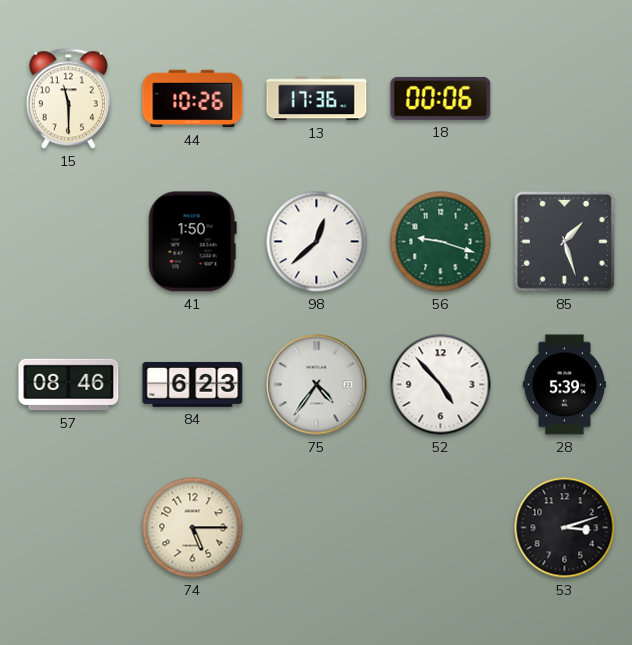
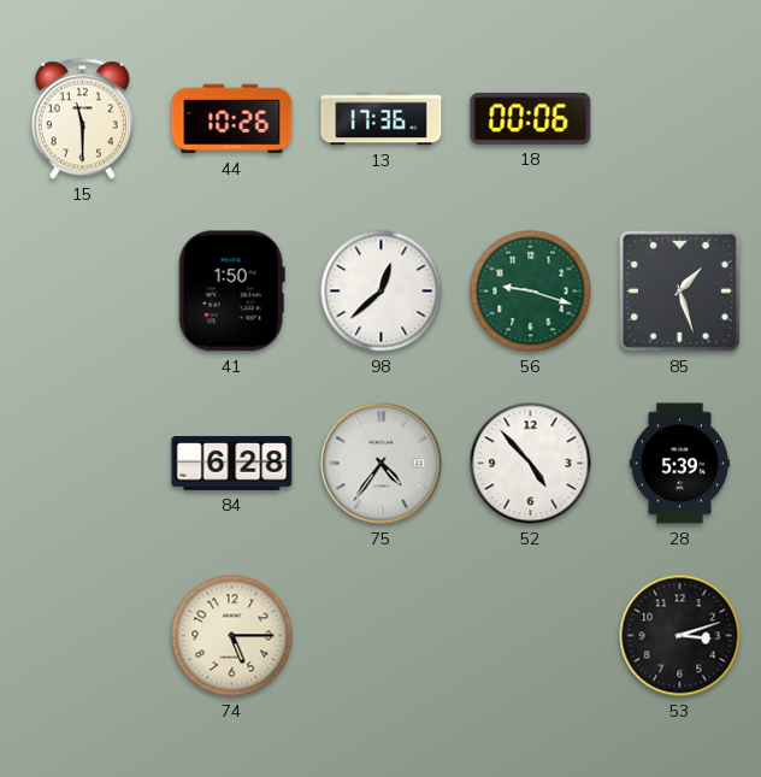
57: 08:46 -> none (69, 385)
84: 6:23 -> 6:28 (232, 463)
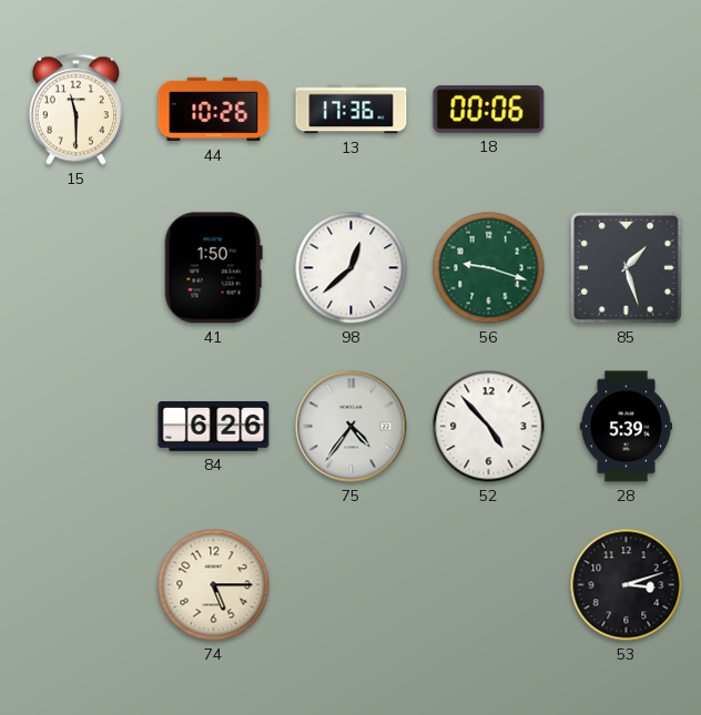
84: 6:28 -> 6:26 (214, 426)
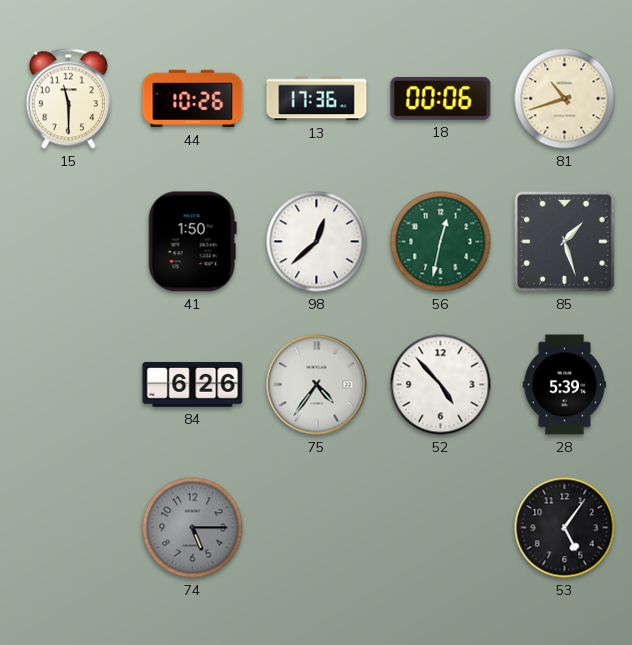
81: none -> 10:42 (565, 99)
56: 9:18 -> 12:32 (441, 242)
74 dial: cream -> grey (193, 528)
53: 3:12 -> 5:06 (565, 528)
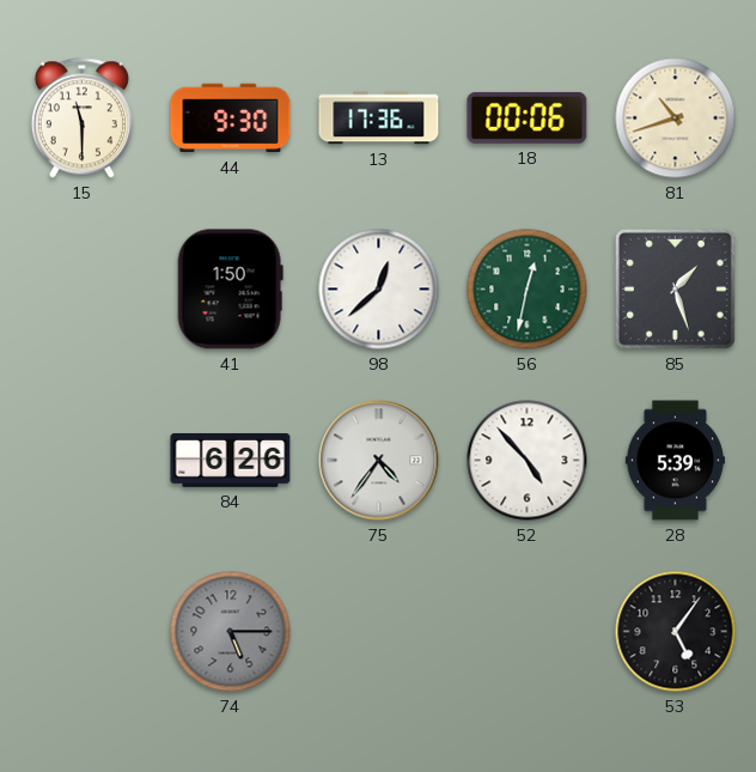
44: 10:26 -> 9:30 (231, 118)
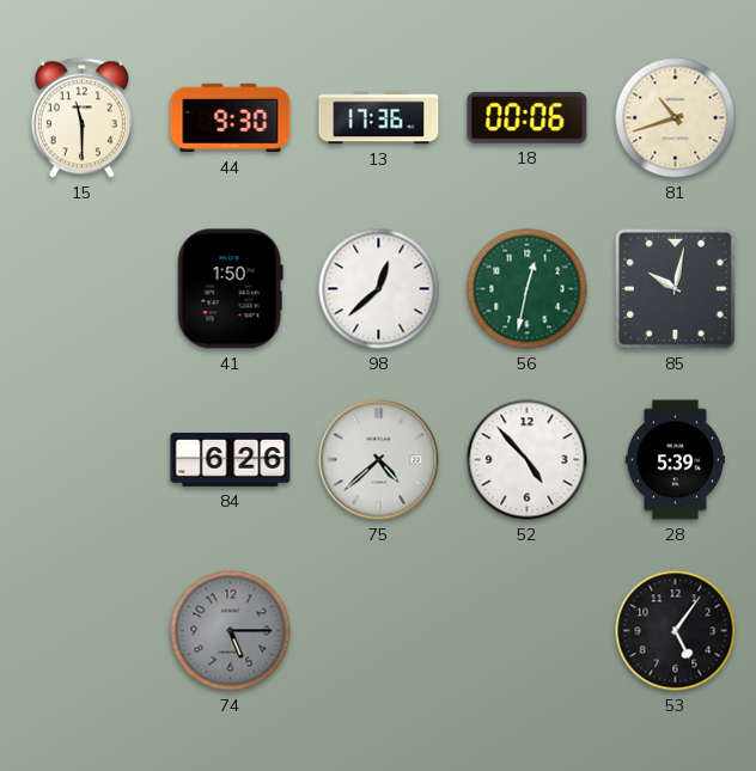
85: 1:27 -> 10:02 (675, 288)
75: 4:36 -> 4:38 (379, 460)
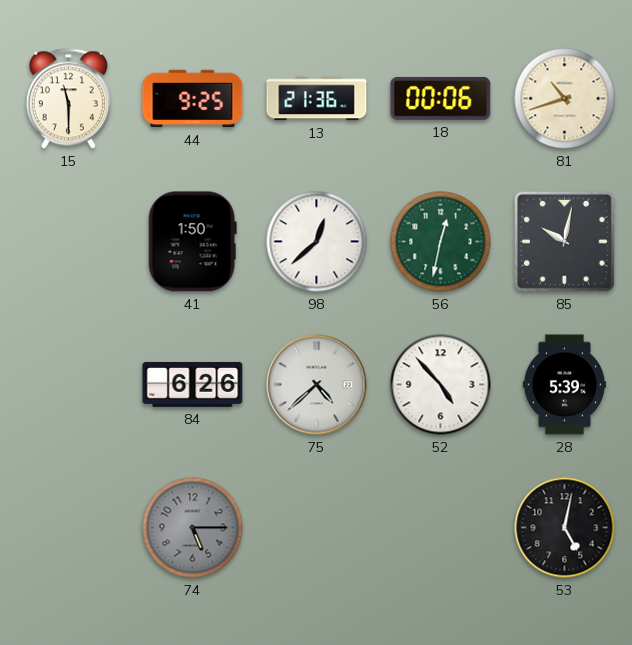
44: 9:30 -> 9:25 (193, 99)
13: 17:36 -> 21:36 (317, 99)
53: 5:06 -> 5:02 (565, 528)
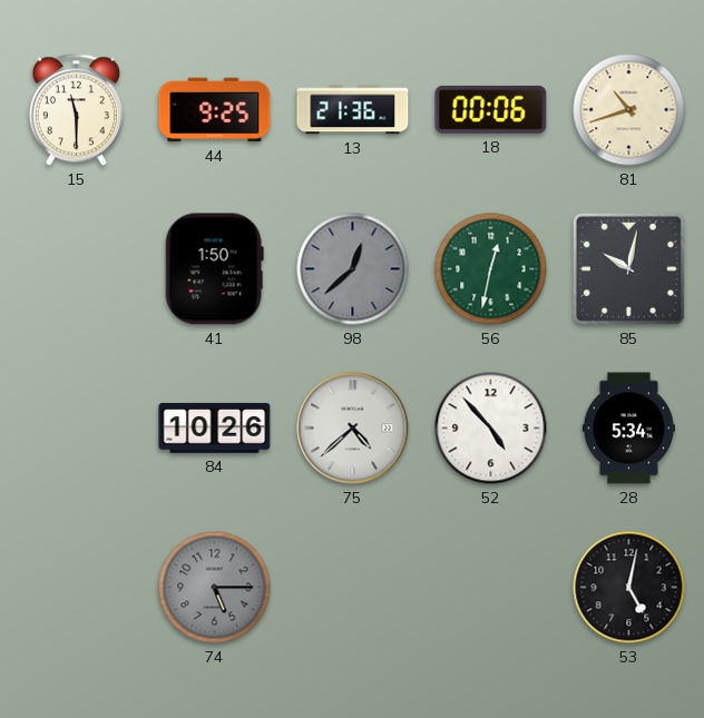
98 dial: white -> grey (353, 269)
84: 6:26 -> 10:26 (215, 427)
28: 5:39 -> 5:34 (628, 429)
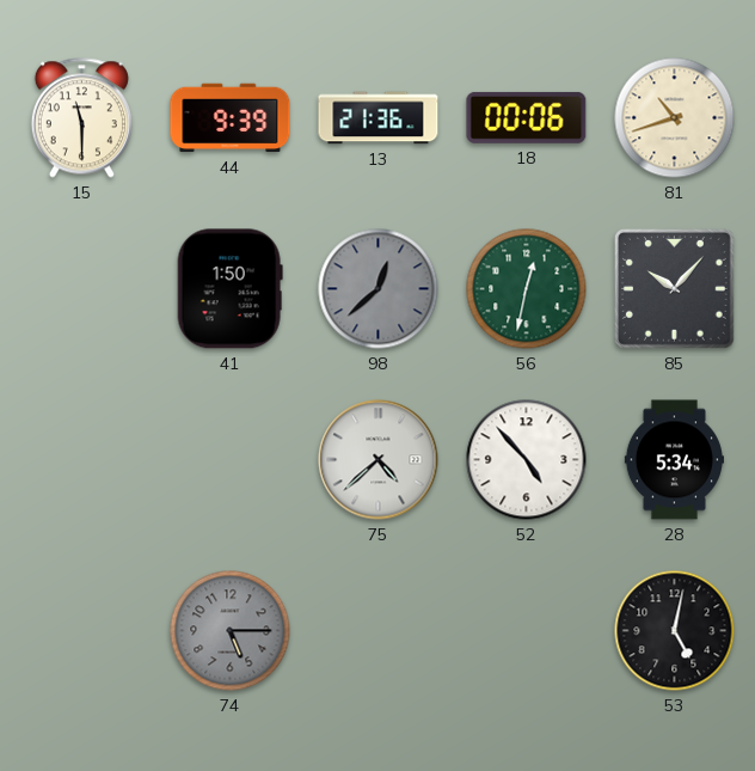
44: 9:25 -> 9:39 (231, 118)
85: 10:02 -> 10:07 (674, 288)
84: 10:26 -> none (215, 427)
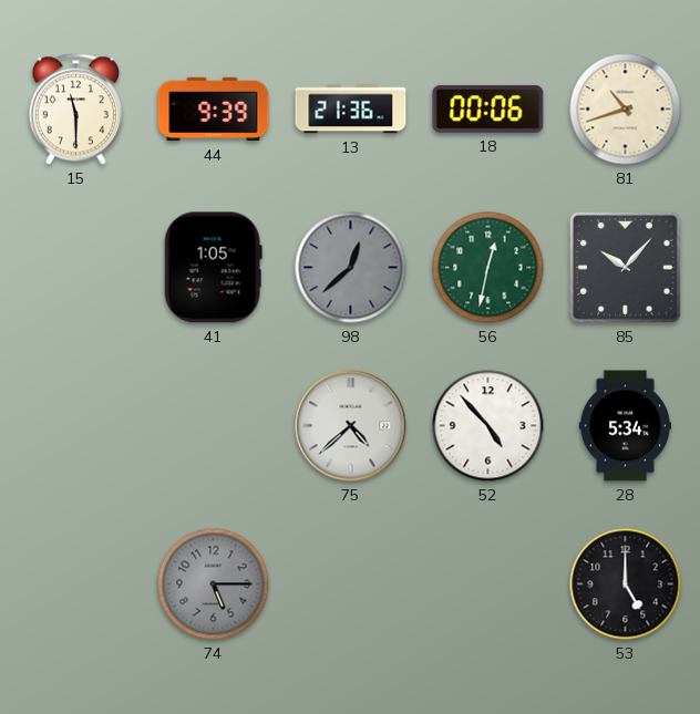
41: 1:50 -> 1:05 (213, 268)
53: 5:02 -> 5:00 (626, 584)
